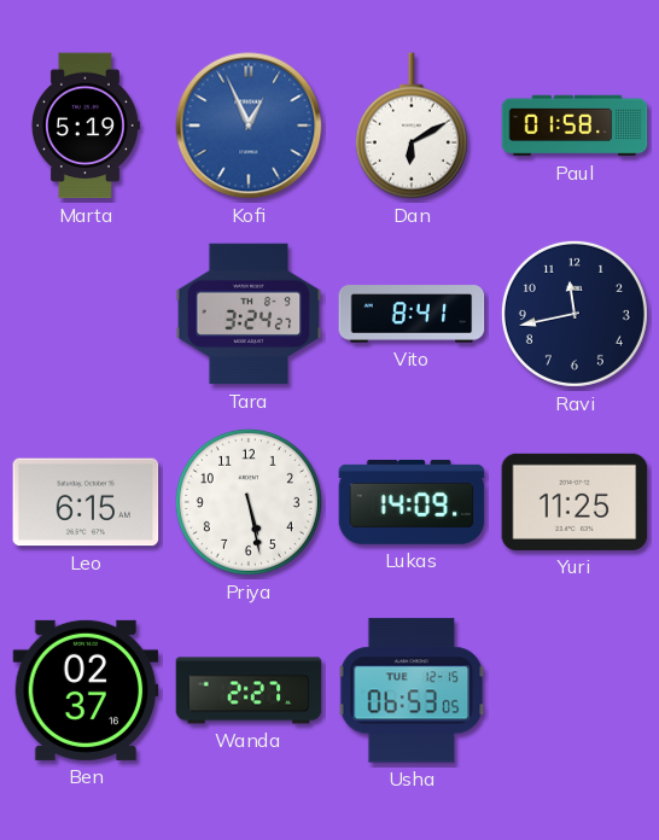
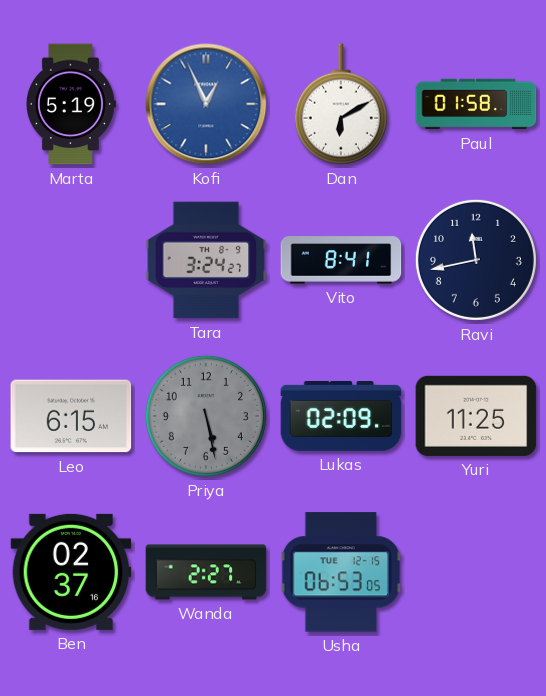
Priya dial: white -> grey (206, 416)
Lukas: 14:09 -> 02:09 (341, 416)
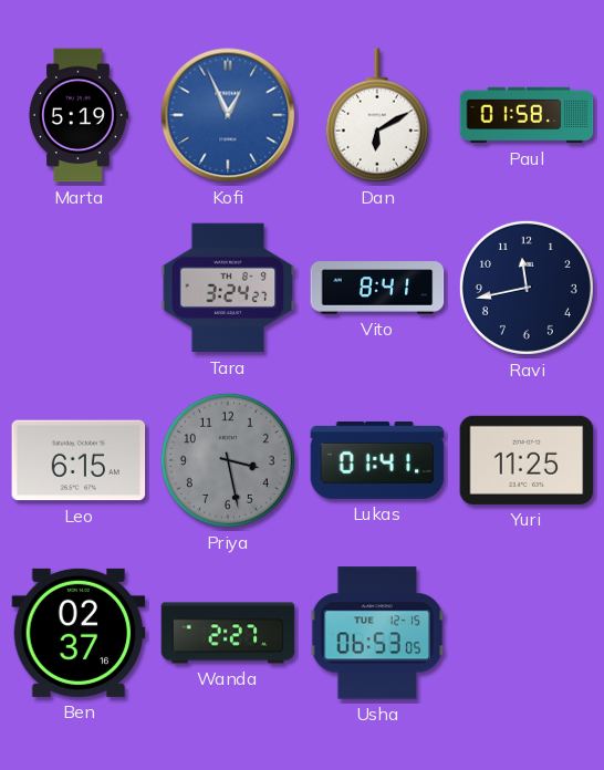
Priya: 5:28 -> 3:28 (228, 460)
Lukas: 02:09 -> 01:41 (377, 460)
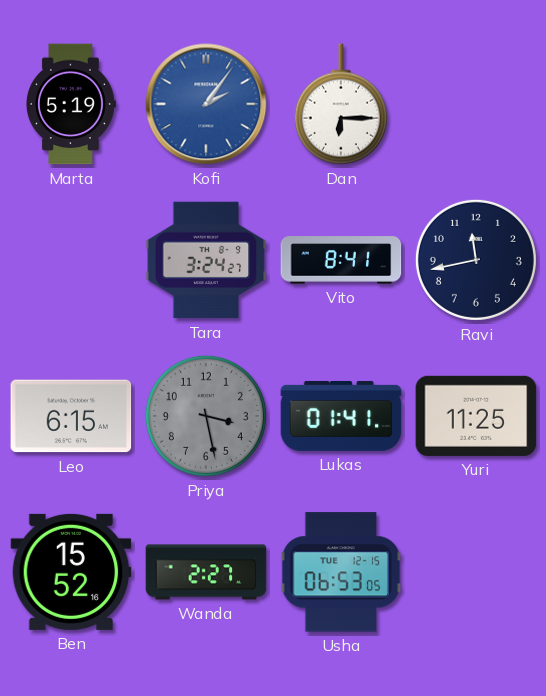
Kofi: 12:56 -> 2:06 (206, 104)
Dan: 6:10 -> 6:15 (341, 104)
Paul: 01:58 -> none (527, 115)
Ben: 02:37 -> 15:52 (71, 572)
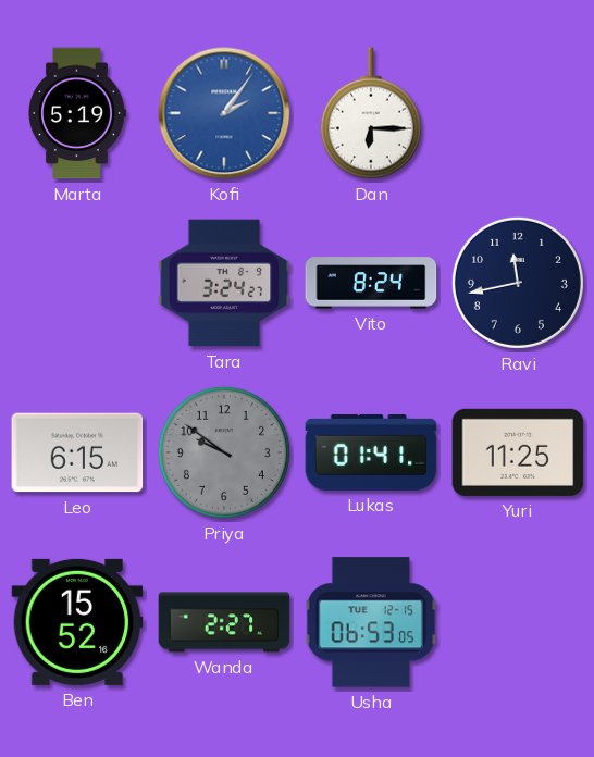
Vito: 8:41 -> 8:24 (371, 283)
Priya: 3:28 -> 9:51 (224, 452)
